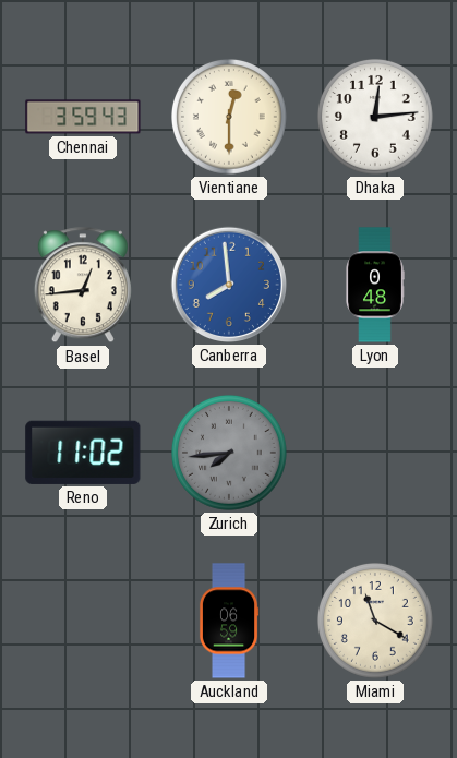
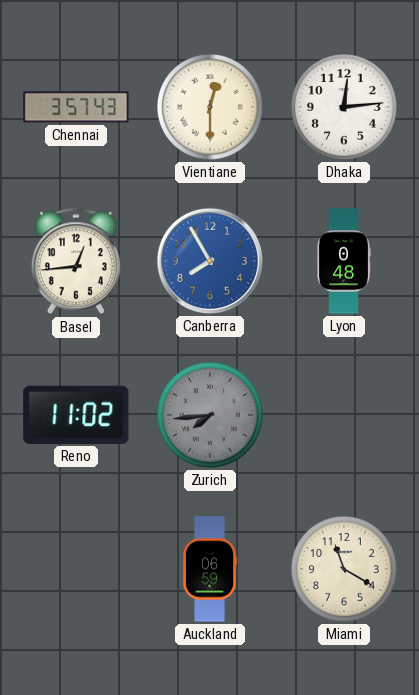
Chennai: 3:59 -> 3:57 (76, 107)
Canberra: 7:59 -> 7:55 (210, 261)
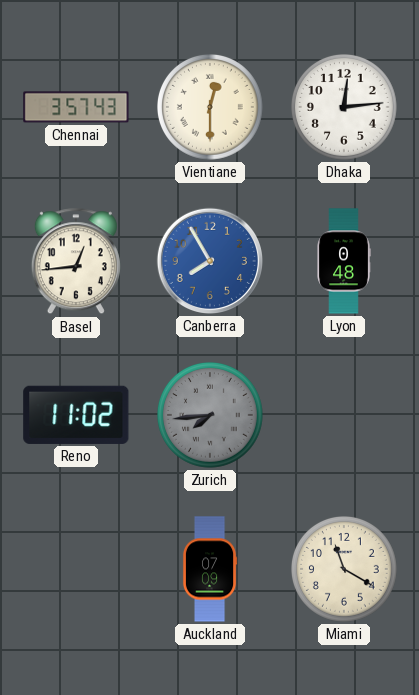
Auckland: 06:59 -> 07:09 (210, 569)
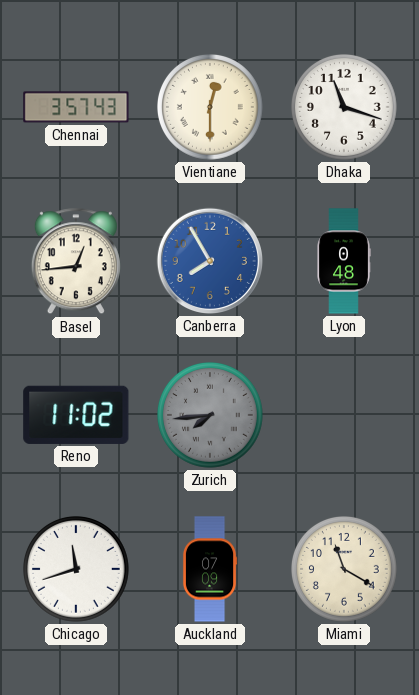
Dhaka: 12:14 -> 11:18 (345, 108)
Chicago: none -> 11:42 (77, 570)
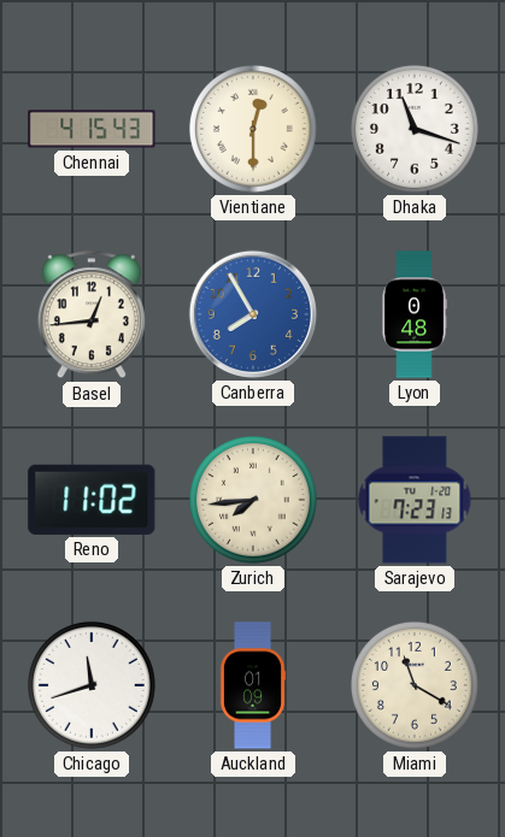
Chennai: 3:57 -> 4:15 (92, 129)
Zurich dial: grey -> cream (254, 501)
Sarajevo: none -> 7:23 (415, 500)
Auckland: 07:09 -> 01:09 (253, 685)
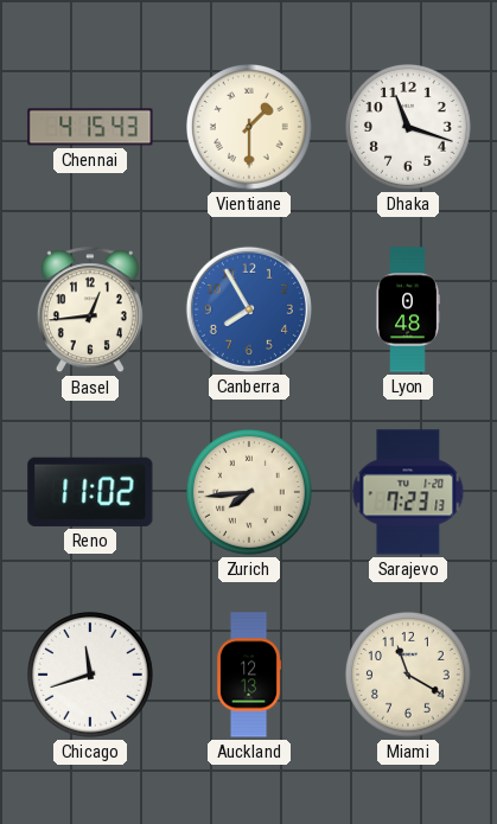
Vientiane: 12:30 -> 1:30 (250, 128)
Auckland: 01:09 -> 12:13 (249, 675)
